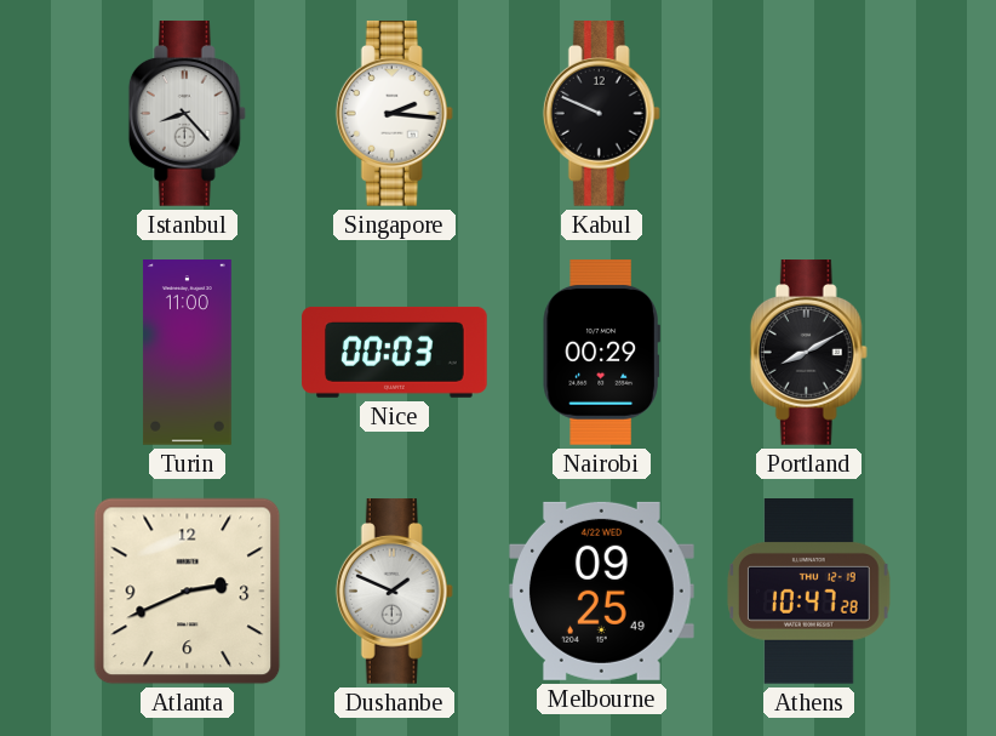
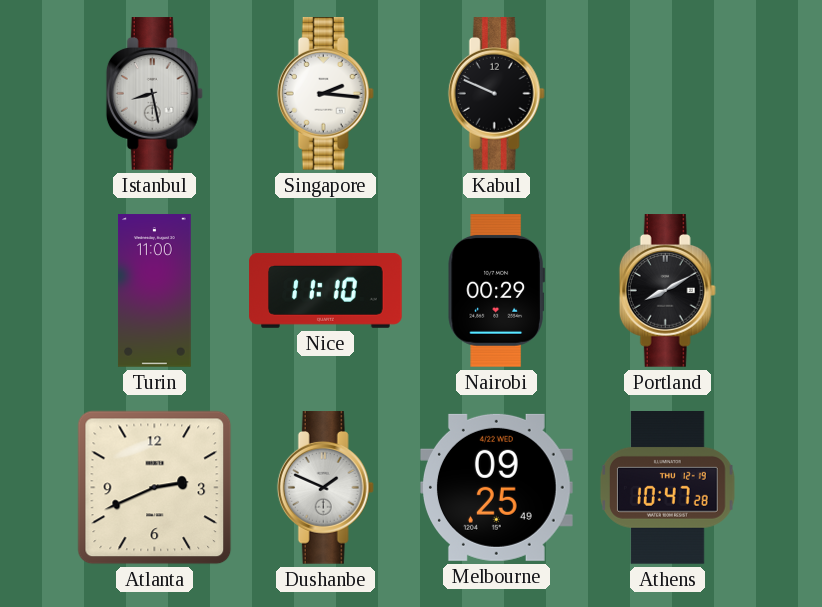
Istanbul: 8:23 -> 8:28 (154, 94)
Nice: 00:03 -> 11:10 (326, 290)
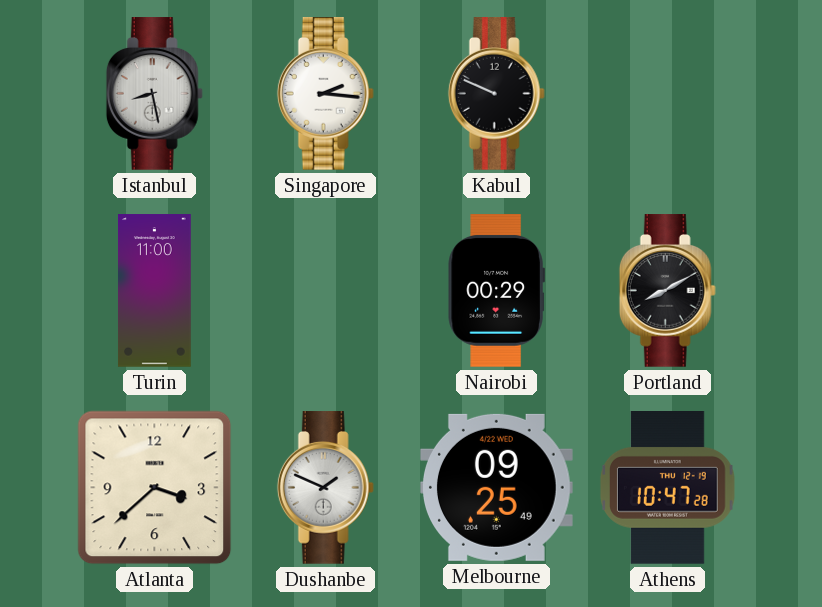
Nice: 11:10 -> none (326, 290)
Atlanta: 2:41 -> 3:38 (155, 488)
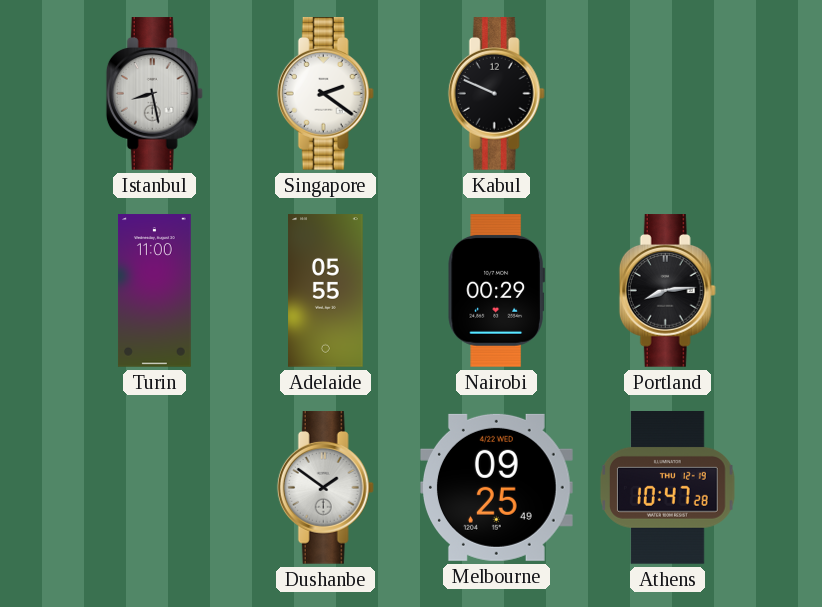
Singapore: 2:16 -> 2:21 (325, 94)
Adelaide: none -> 05:55 (326, 291)
Portland: 8:10 -> 8:14 (667, 291)
Atlanta: 3:38 -> none (155, 488)
Dushanbe: 1:49 -> 1:51 (325, 488)
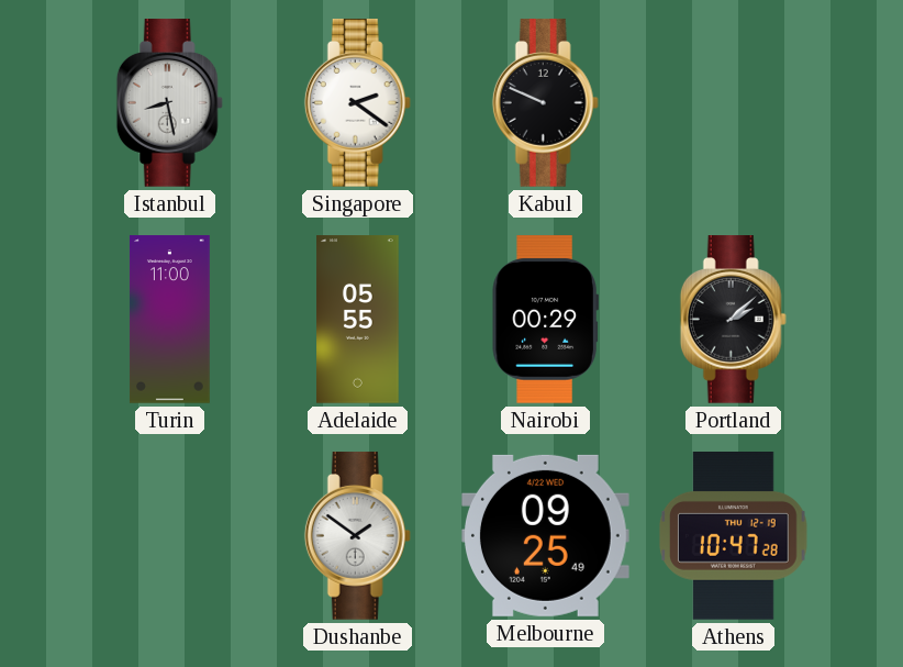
Portland: 8:14 -> 2:08 (733, 320)
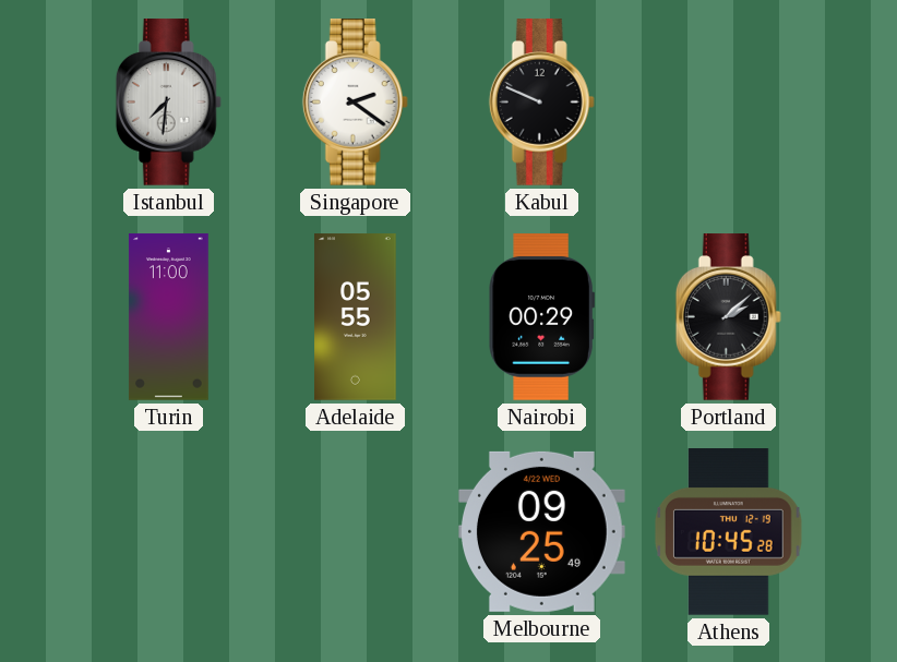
Istanbul: 8:28 -> 7:31 (168, 103)
Dushanbe: 1:51 -> none (357, 536)
Athens: 10:47 -> 10:45 (728, 532)
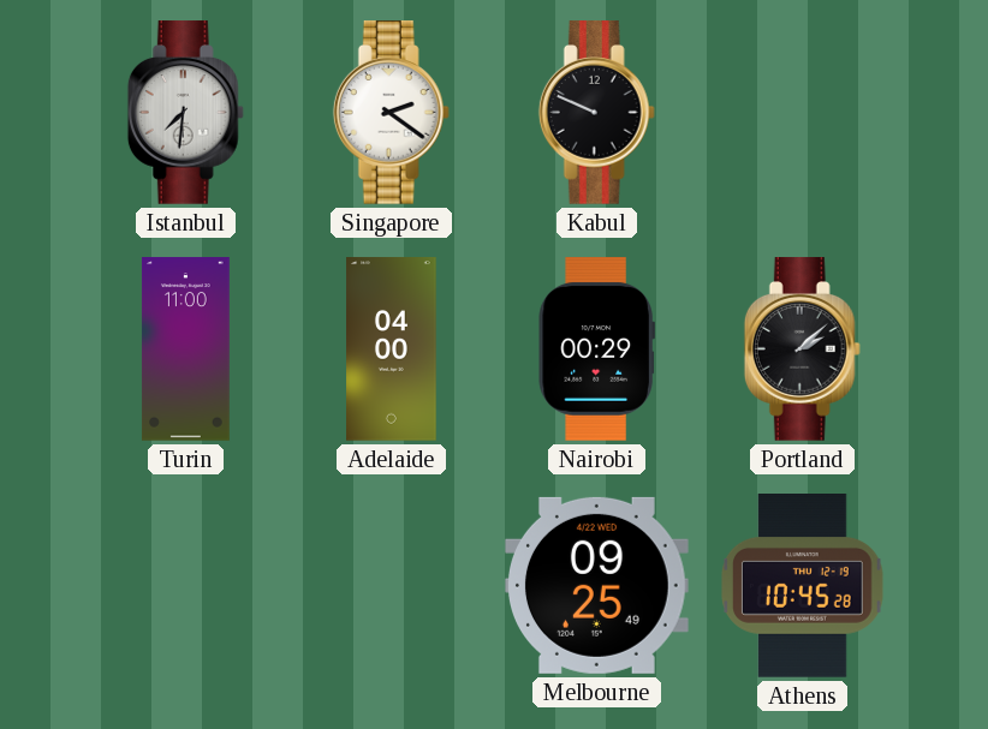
Adelaide: 05:55 -> 04:00 (392, 349)
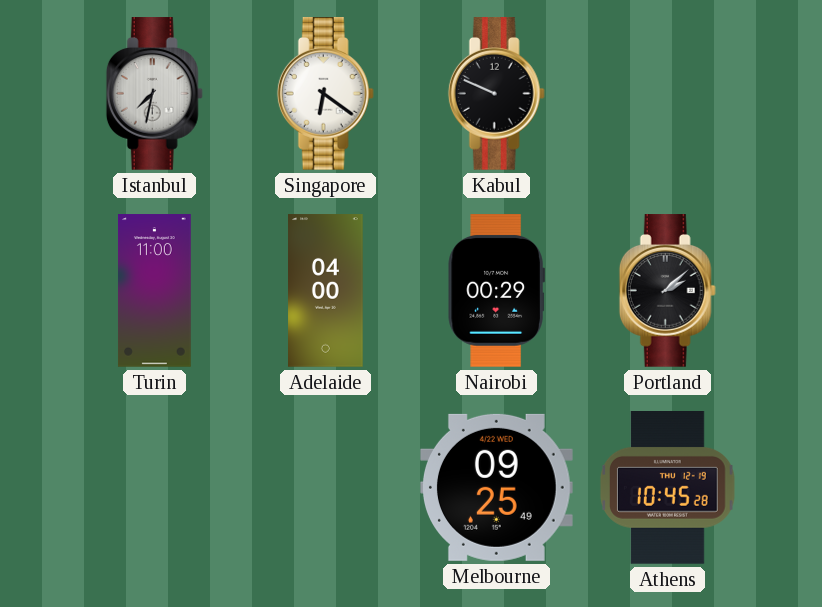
Istanbul: 7:31 -> 7:32 (154, 94)
Singapore: 2:21 -> 6:21 (325, 94)
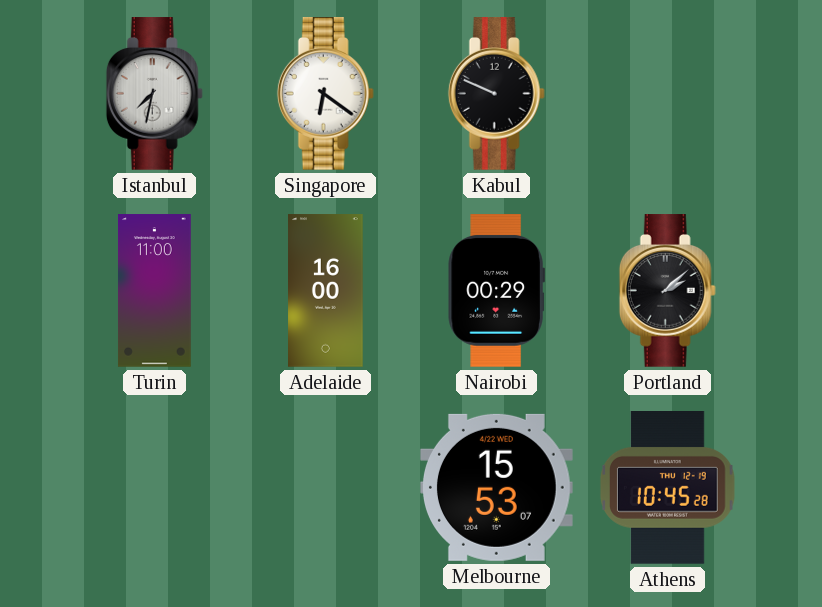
Adelaide: 04:00 -> 16:00 (326, 291)
Melbourne: 09:25 -> 15:53 (497, 487)
